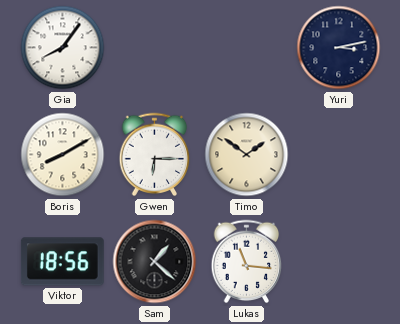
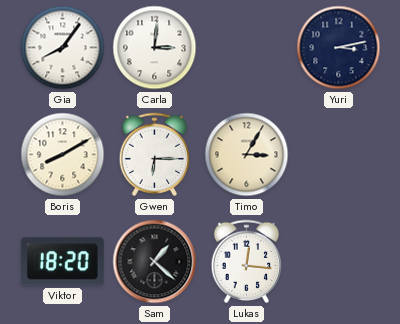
Carla: none -> 3:01 (155, 48)
Timo: 1:51 -> 3:05 (247, 155)
Viktor: 18:56 -> 18:20 (62, 262)
Lukas: 11:16 -> 12:16 (247, 262)
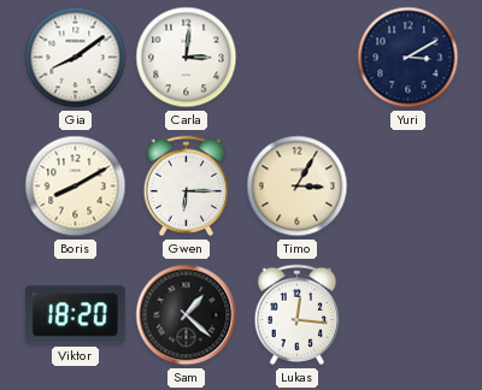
Gia: 8:06 -> 8:09 (76, 58)
Yuri: 3:13 -> 3:10 (408, 58)
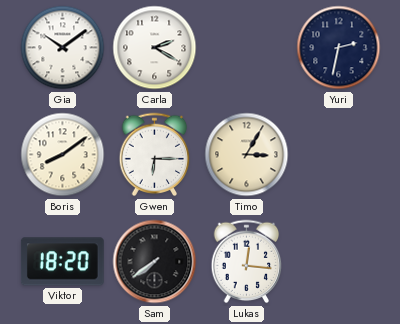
Gia: 8:09 -> 10:09 (63, 48)
Carla: 3:01 -> 2:20 (155, 48)
Yuri: 3:10 -> 2:32 (339, 48)
Boris: 8:10 -> 8:09 (63, 155)
Sam: 1:22 -> 7:39 (155, 262)
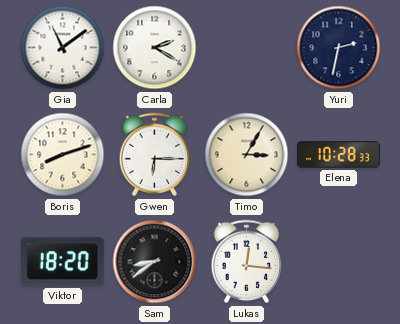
Gia: 10:09 -> 11:09 (63, 48)
Boris: 8:09 -> 8:12 (63, 155)
Elena: none -> 10:28 (339, 155)
Sam: 7:39 -> 8:39 (155, 262)
